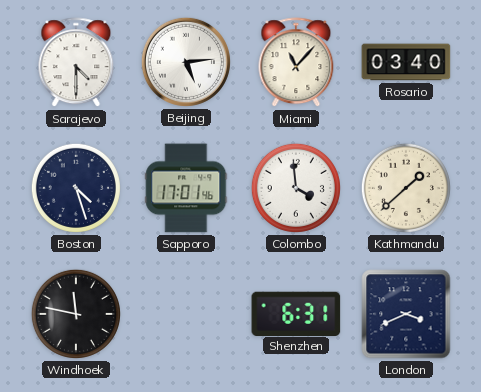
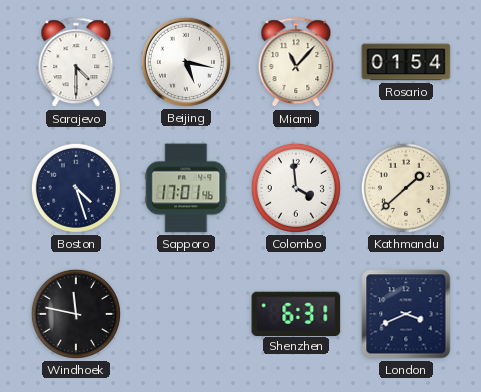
Beijing: 5:14 -> 5:17 (186, 62)
Rosario: 03:40 -> 01:54 (406, 62)
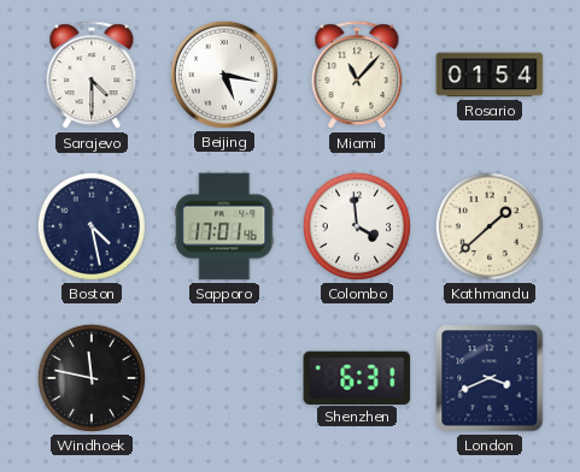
Boston: 4:27 -> 4:28 (92, 226)
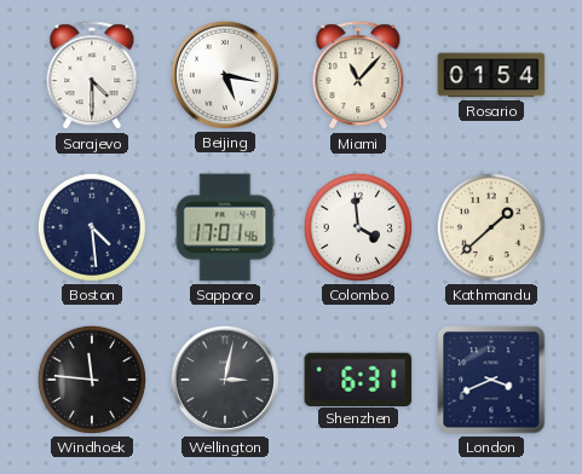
Boston: 4:28 -> 4:29 (92, 227)
Windhoek: 11:47 -> 11:46 (92, 380)
Wellington: none -> 3:02 (225, 380)
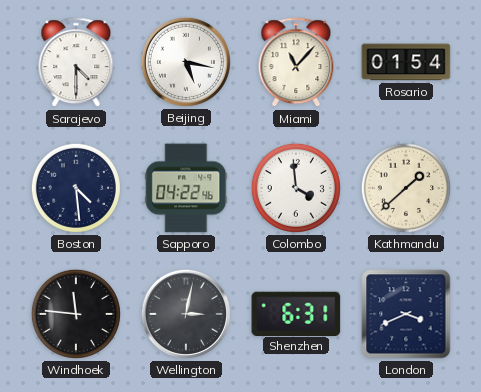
Sapporo: 17:01 -> 04:22 (186, 188)
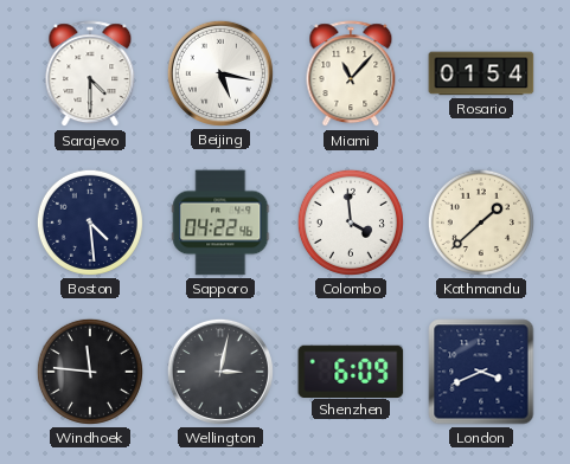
Shenzhen: 6:31 -> 6:09 (351, 370)
